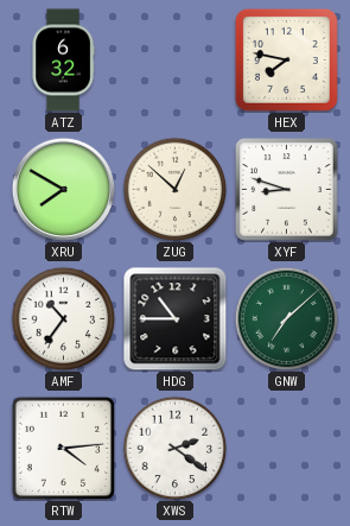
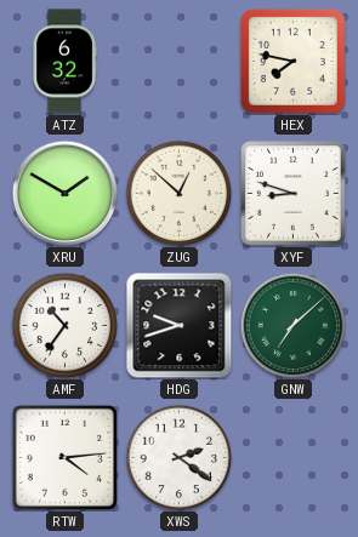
XRU: 7:50 -> 1:50 (64, 193)
HDG: 10:45 -> 9:42 (180, 326)
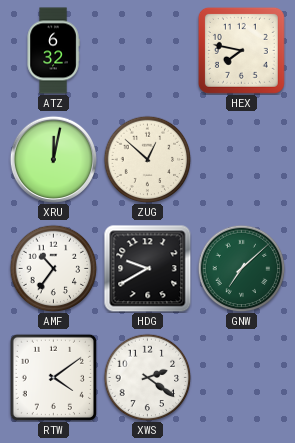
XRU: 1:50 -> 12:02 (53, 159)
XYF: 8:48 -> none (294, 194)
HDG: 9:42 -> 9:40 (148, 269)
RTW: 4:14 -> 4:09 (53, 377)
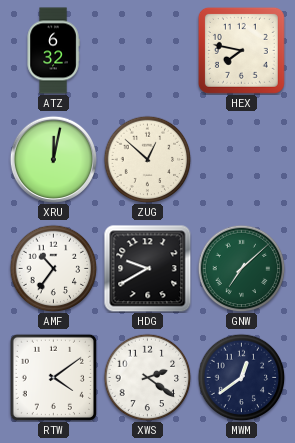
MWM: none -> 12:39 (241, 377)
